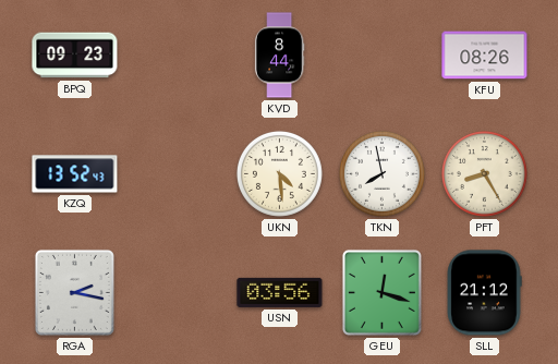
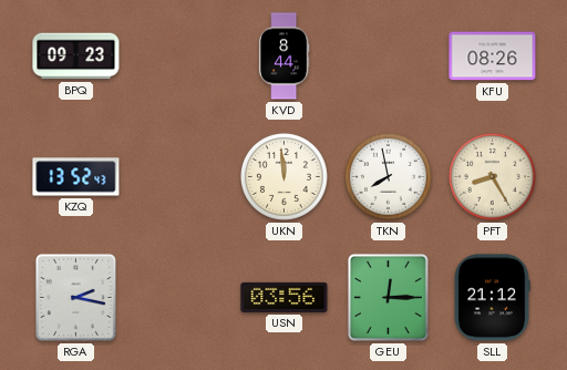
UKN: 4:29 -> 11:59 (283, 176)
GEU: 12:18 -> 12:15 (388, 297)
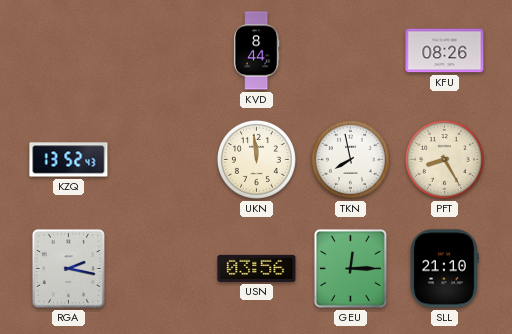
BPQ: 09:23 -> none (76, 56)
SLL: 21:12 -> 21:10 (444, 269)
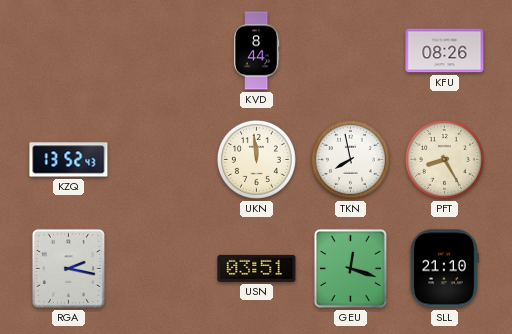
USN: 03:56 -> 03:51 (257, 268)
GEU: 12:15 -> 12:18 (350, 268)
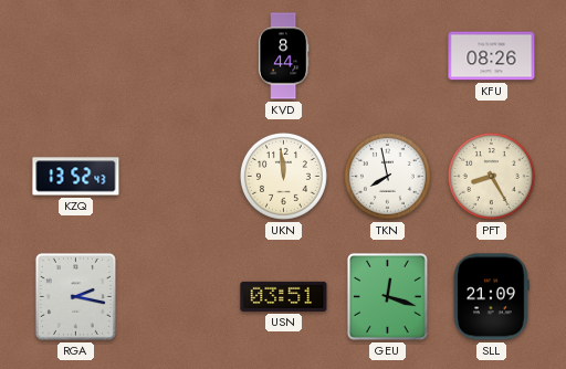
SLL: 21:10 -> 21:09 (491, 297)
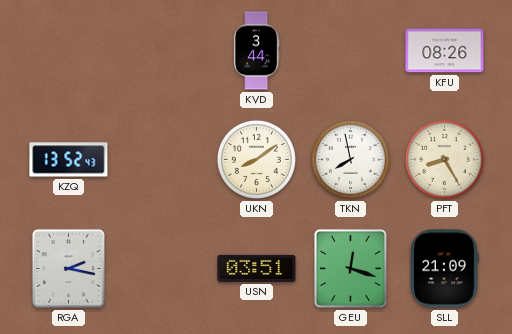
KVD: 8:44 -> 3:44 (256, 51)
UKN: 11:59 -> 8:09 (256, 159)
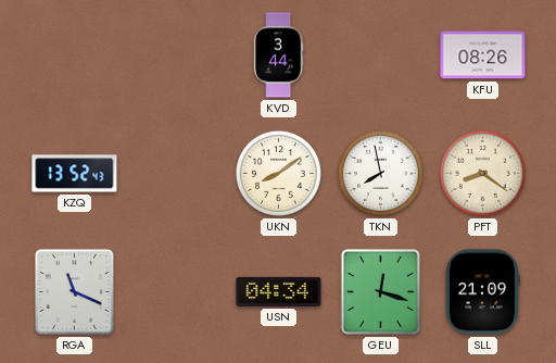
PFT: 8:25 -> 8:21 (482, 173)
RGA: 2:17 -> 11:19 (74, 291)
USN: 03:51 -> 04:34 (279, 291)
